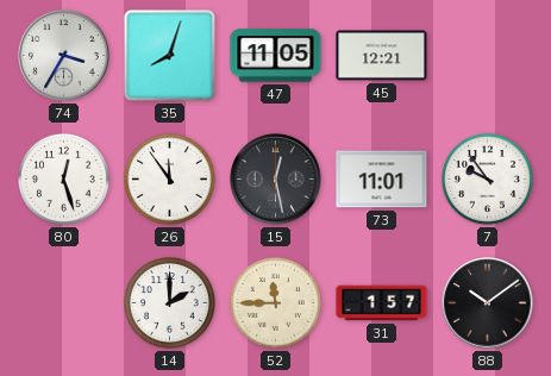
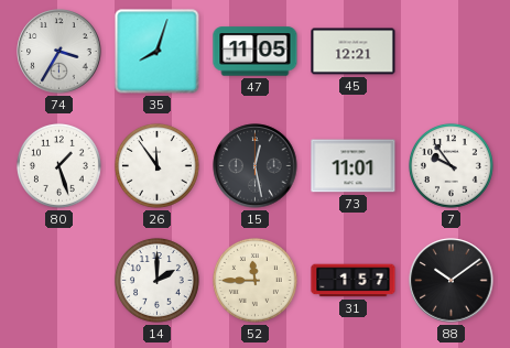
80: 12:27 -> 1:27 (59, 166)
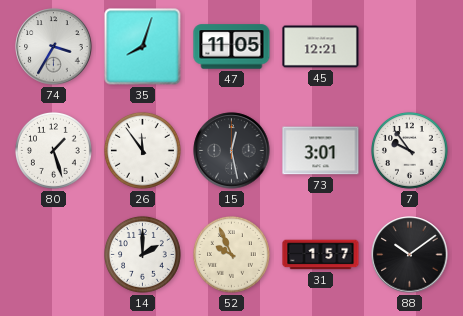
73: 11:01 -> 3:01 (321, 151)
52: 11:45 -> 9:56 (232, 255)
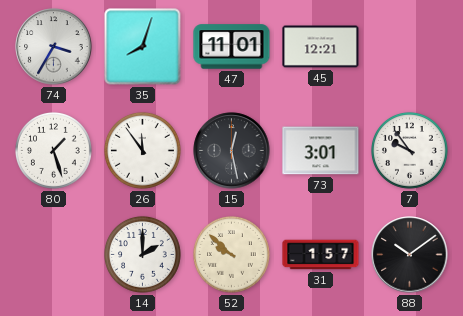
47: 11:05 -> 11:01 (232, 47)
52: 9:56 -> 9:52 (232, 255)
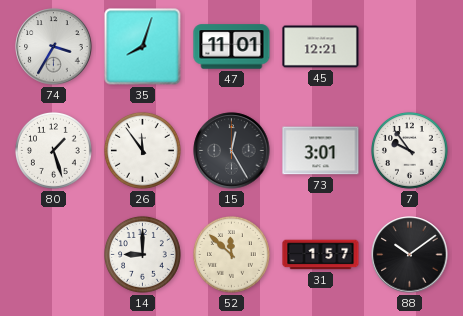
15: 12:28 -> 12:25 (232, 151)
14: 2:00 -> 9:00 (143, 255)
52: 9:52 -> 11:52 (232, 255)
